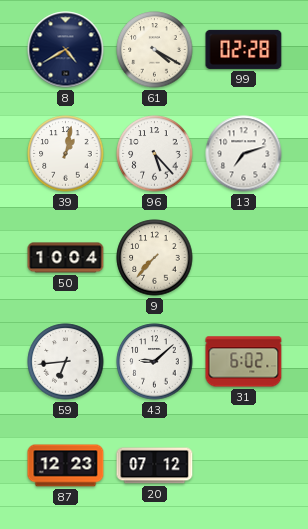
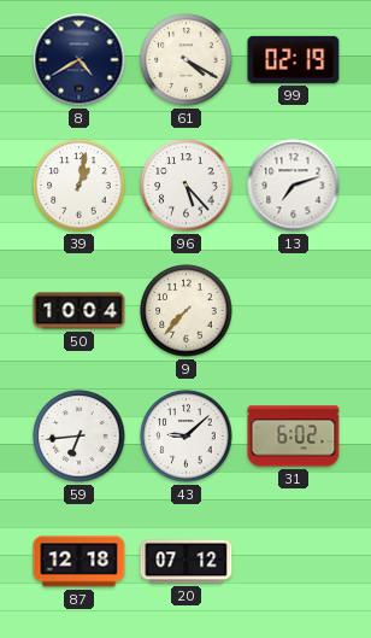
99: 02:28 -> 02:19 (294, 59)
87: 12:23 -> 12:18 (79, 562)
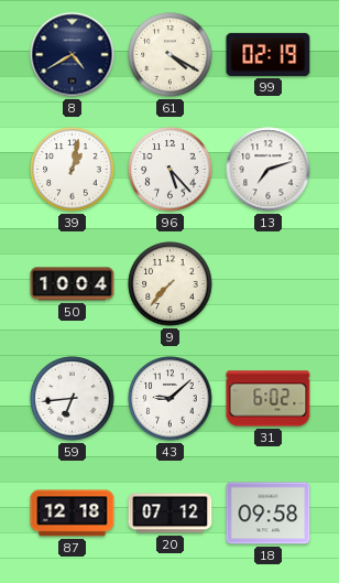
18: none -> 09:58 (269, 514)
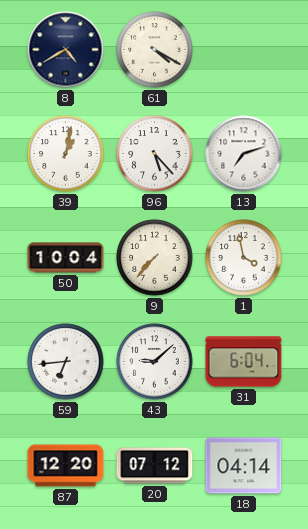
99: 02:19 -> none (269, 54)
1: none -> 3:58 (244, 258)
31: 6:02 -> 6:04 (244, 362)
87: 12:18 -> 12:20 (66, 466)
18: 09:58 -> 04:14 (244, 466)
